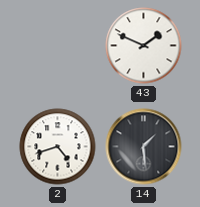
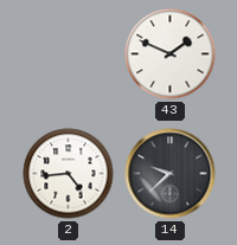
2: 4:42 -> 4:44 (69, 174)
14: 1:29 -> 9:38 (171, 174)
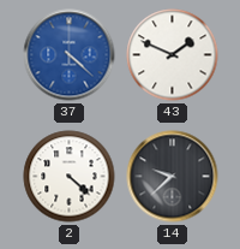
37: none -> 4:22 (70, 55)
2: 4:44 -> 4:22 (70, 177)
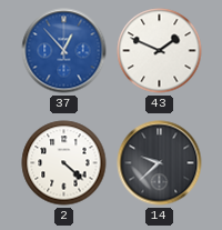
37: 4:22 -> 12:53 (64, 51)
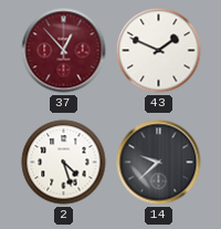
37 dial: blue -> burgundy (64, 51)
2: 4:22 -> 4:27 (64, 163)
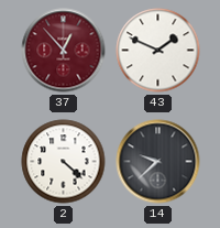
2: 4:27 -> 4:22 (64, 162)
